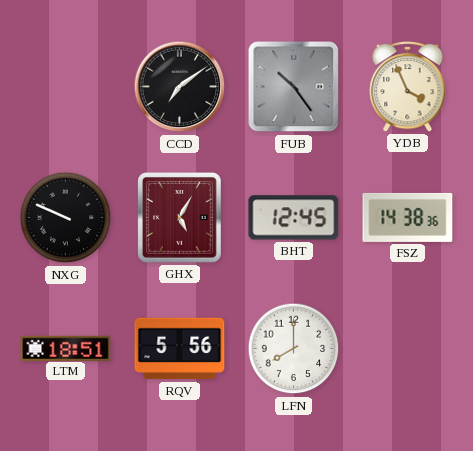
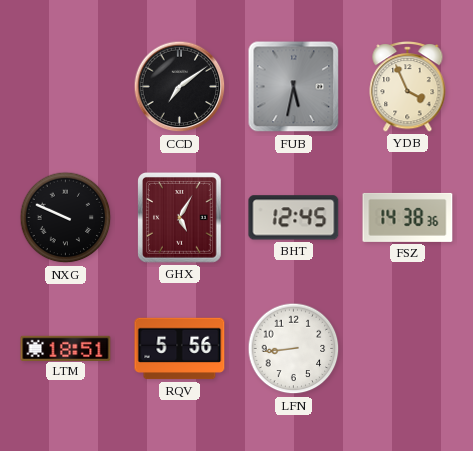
FUB: 10:24 -> 5:32 (294, 87)
LFN: 8:00 -> 8:44 (294, 349)
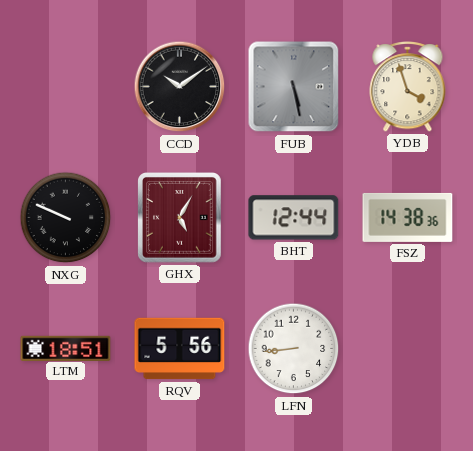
CCD: 7:09 -> 10:09 (180, 87)
FUB: 5:32 -> 5:28 (294, 87)
YDB: 3:56 -> 3:57 (408, 87)
BHT: 12:45 -> 12:44 (294, 218)
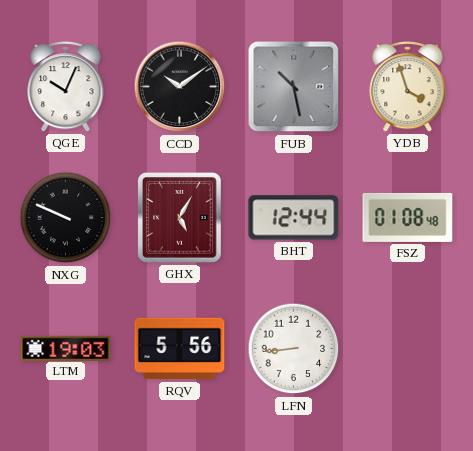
QGE: none -> 10:04 (66, 87)
FUB: 5:28 -> 10:28 (294, 87)
FSZ: 14:38 -> 01:08 (408, 217)
LTM: 18:51 -> 19:03 (66, 348)
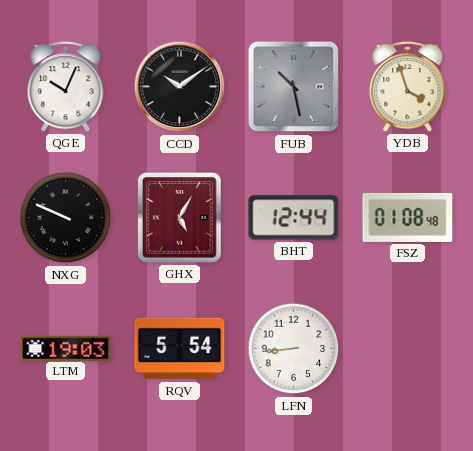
RQV: 5:56 -> 5:54 (180, 349)
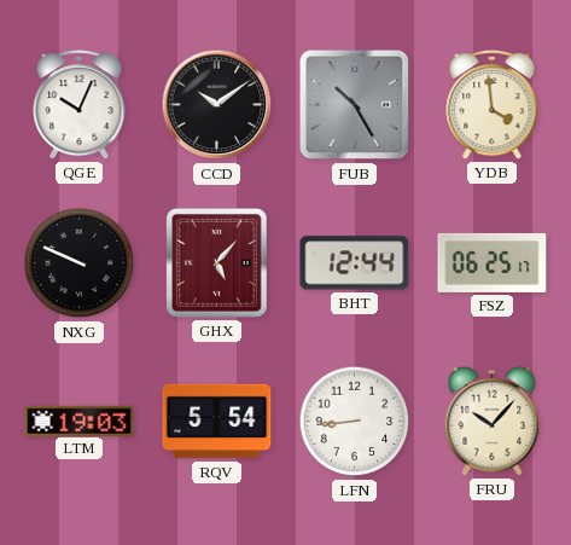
FUB: 10:28 -> 10:25 (355, 105)
YDB: 3:57 -> 3:59 (493, 105)
GHX: 5:05 -> 5:07 (217, 263)
FSZ: 01:08 -> 06:25 (493, 262)
FRU: none -> 10:07 (493, 421)
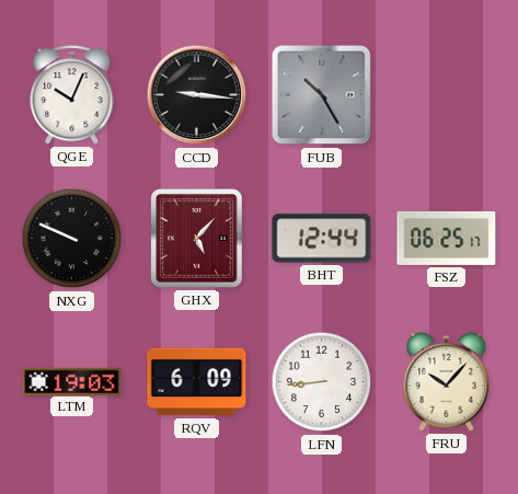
CCD: 10:09 -> 9:16 (197, 95)
YDB: 3:59 -> none (493, 105)
RQV: 5:54 -> 6:09 (197, 382)
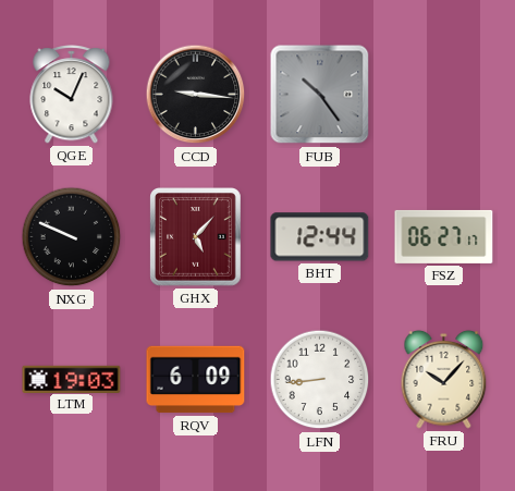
FUB: 10:25 -> 10:24 (320, 95)
FSZ: 06:25 -> 06:27 (444, 236)
